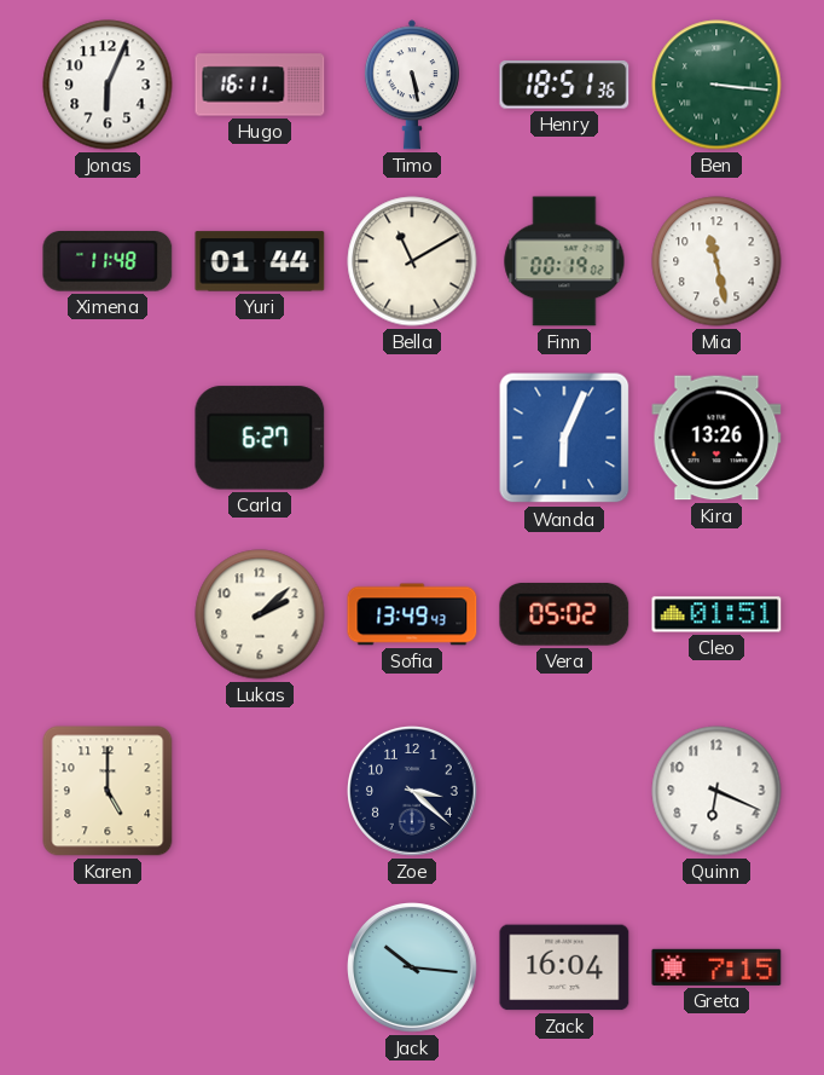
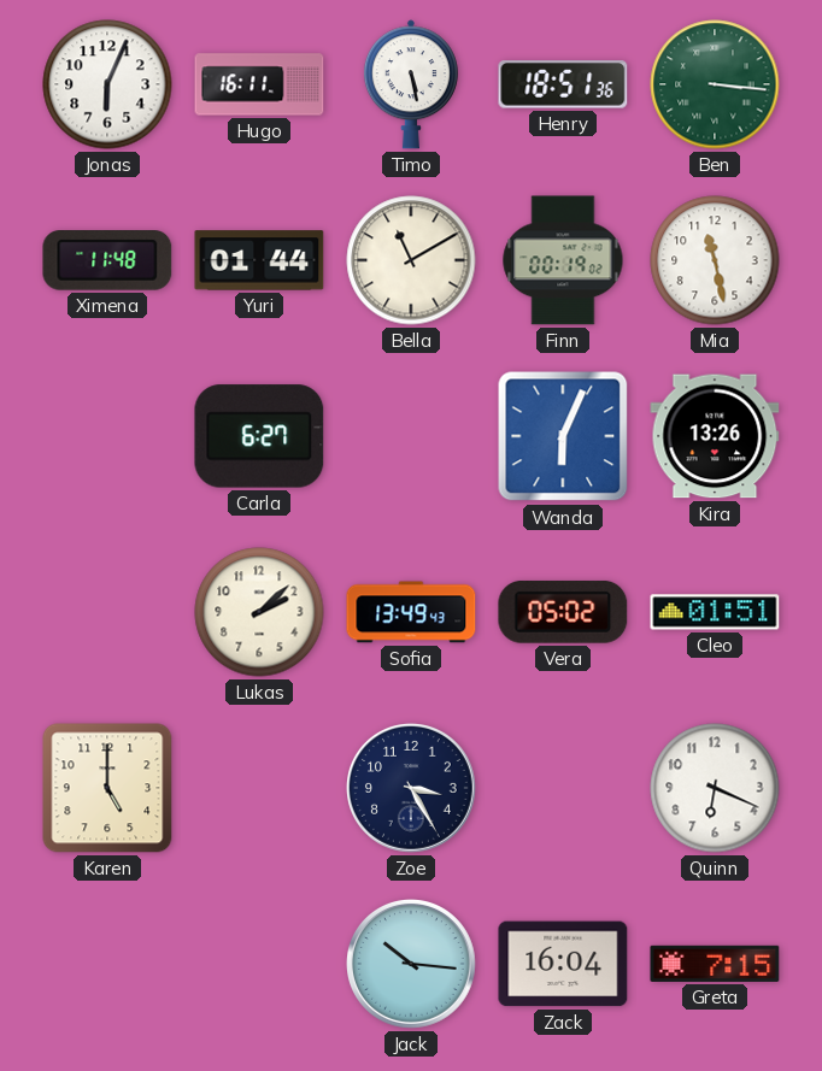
Zoe: 3:22 -> 3:25 (412, 789)
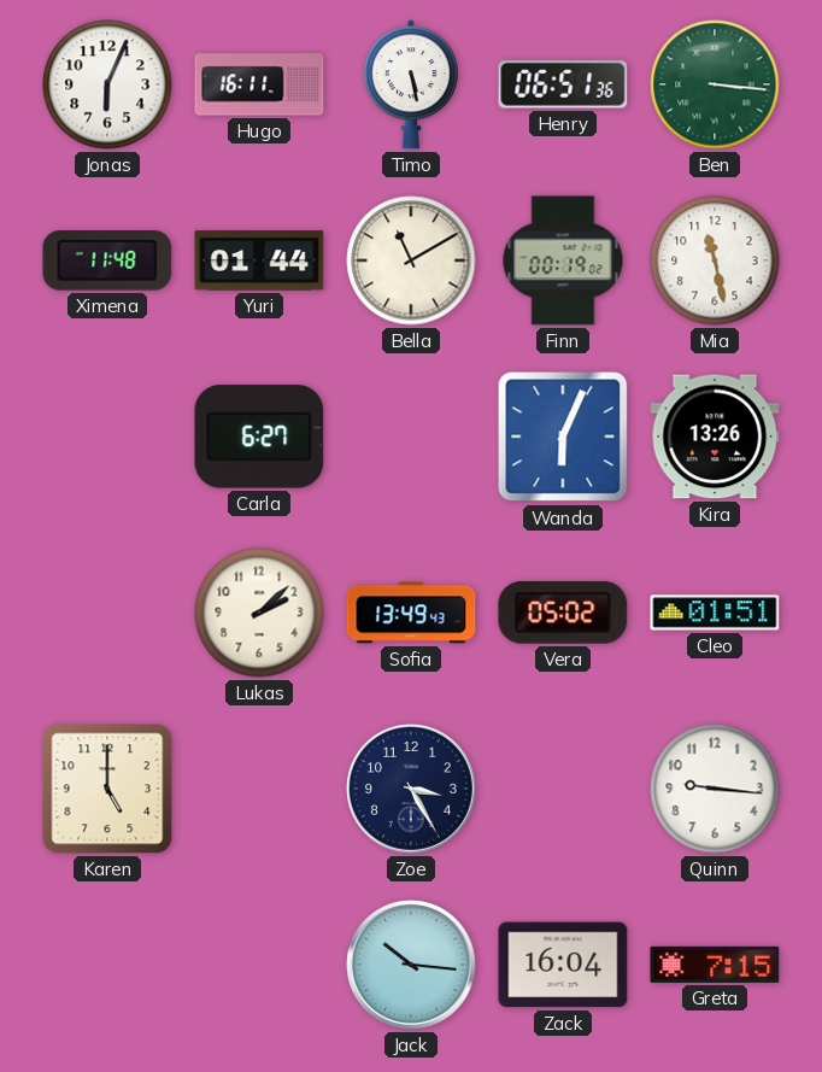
Henry: 18:51 -> 06:51 (563, 84)
Quinn: 6:19 -> 9:16 (715, 789)
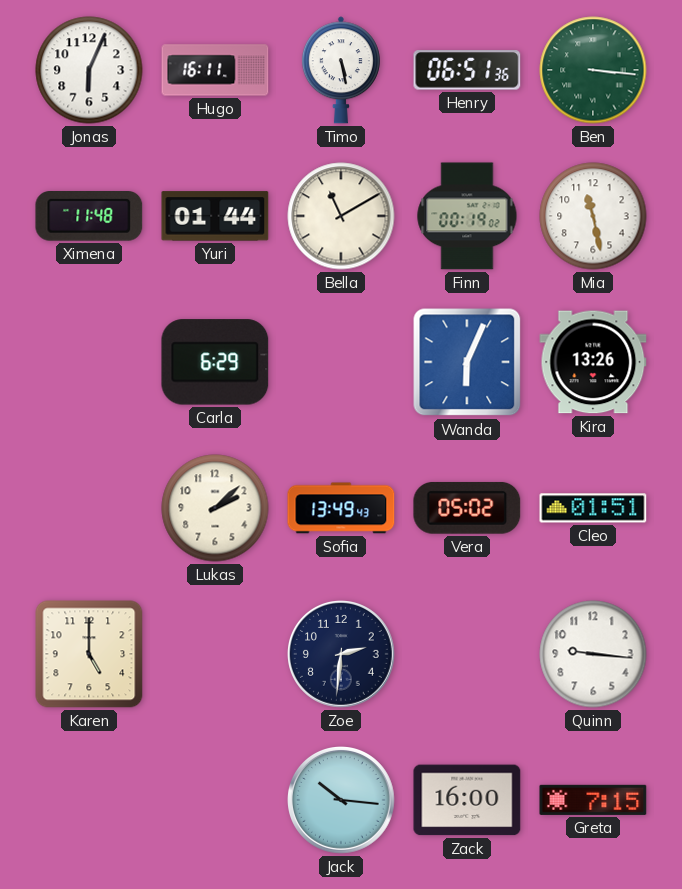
Carla: 6:27 -> 6:29 (215, 362)
Zoe: 3:25 -> 2:31 (342, 655)
Zack: 16:04 -> 16:00 (467, 800)
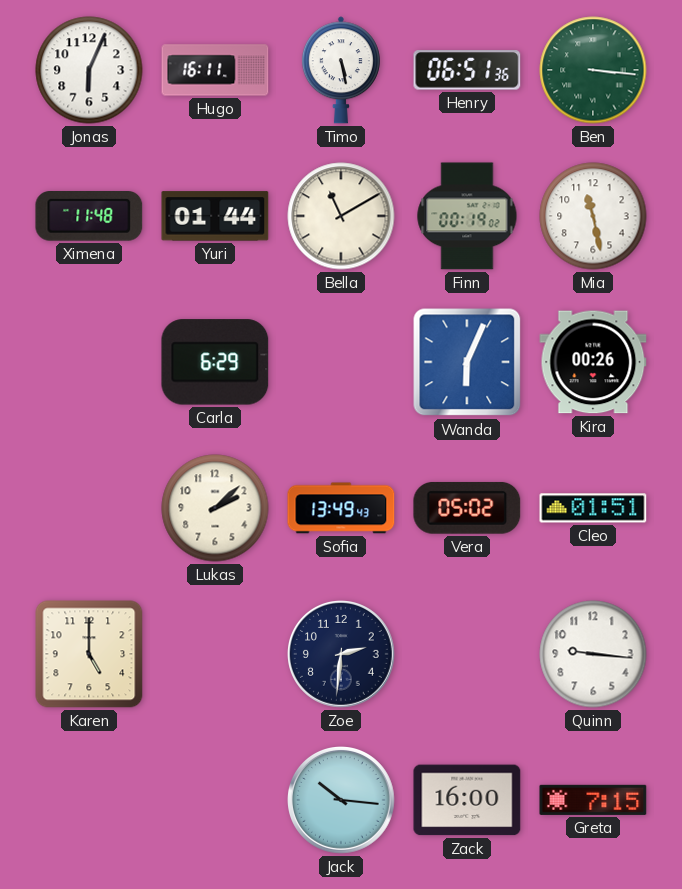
Kira: 13:26 -> 00:26 (593, 362)
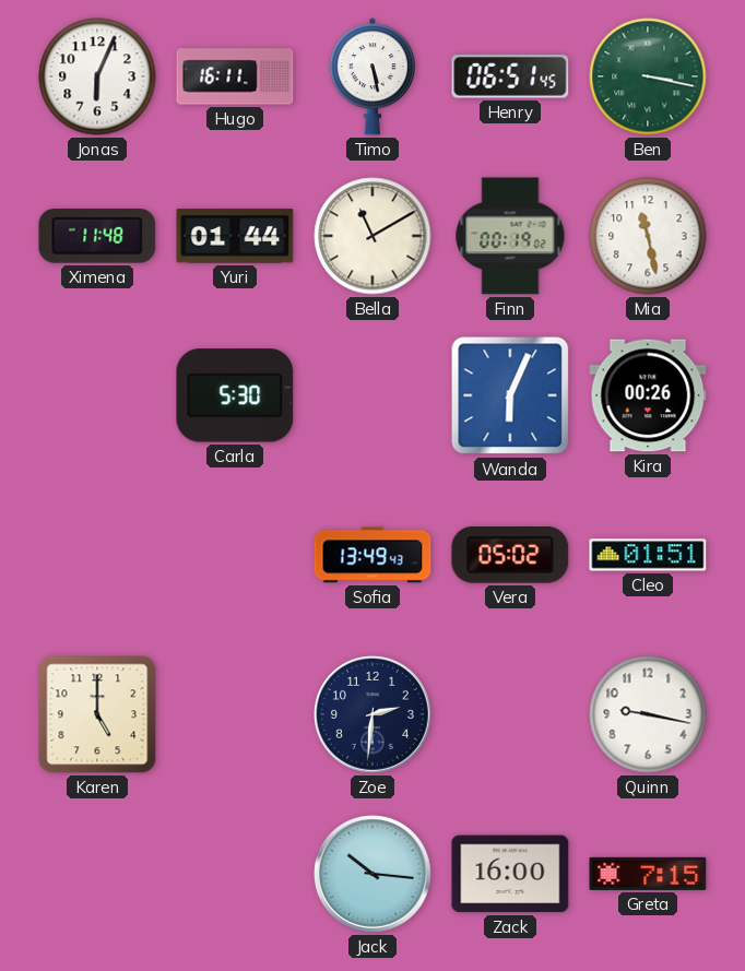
Henry: 06:51:36 -> 06:51:45 (510, 76)
Ben: 3:16 -> 3:17 (648, 76)
Carla: 6:29 -> 5:30 (235, 395)
Lukas: 2:08 -> none (215, 508)
Quinn: 9:16 -> 9:17 (648, 714)
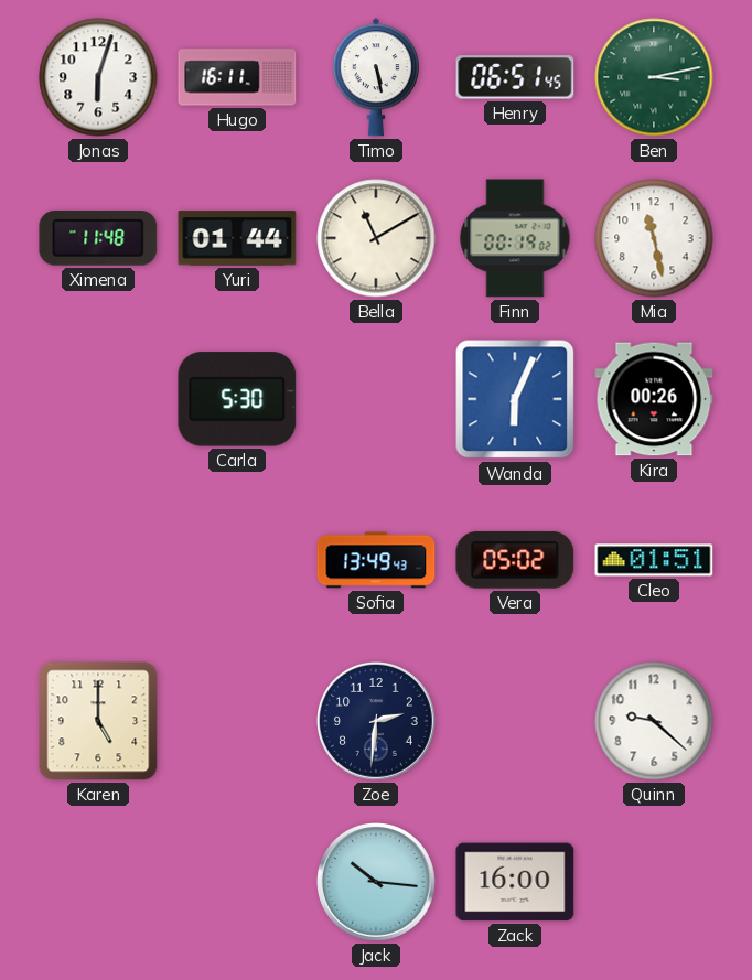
Jonas: 6:04 -> 6:03 (98, 77)
Ben: 3:17 -> 3:13 (654, 77)
Quinn: 9:17 -> 9:22 (654, 721)
Greta: 7:15 -> none (648, 874)
